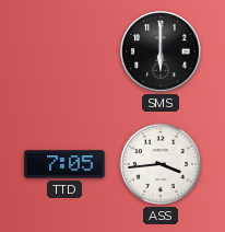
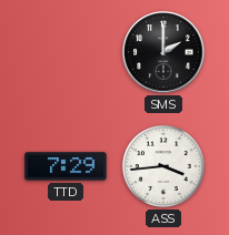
SMS: 6:00 -> 2:00 (163, 52)
TTD: 7:05 -> 7:29 (66, 166)
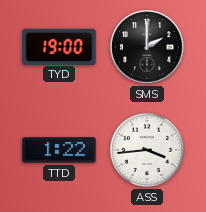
TYD: none -> 19:00 (59, 46)
TTD: 7:29 -> 1:22 (59, 150)
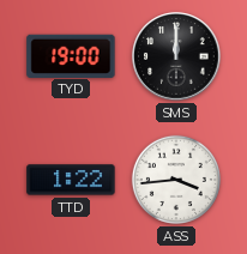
SMS: 2:00 -> 12:00 (176, 56)
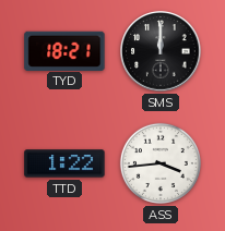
TYD: 19:00 -> 18:21 (64, 50)
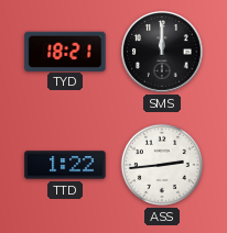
ASS: 3:44 -> 2:44 (162, 165)
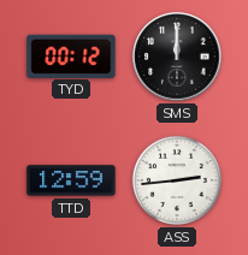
TYD: 18:21 -> 00:12 (71, 55)
TTD: 1:22 -> 12:59 (71, 180)
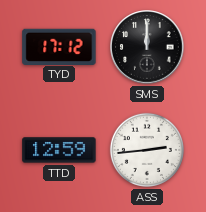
TYD: 00:12 -> 17:12 (59, 46)
